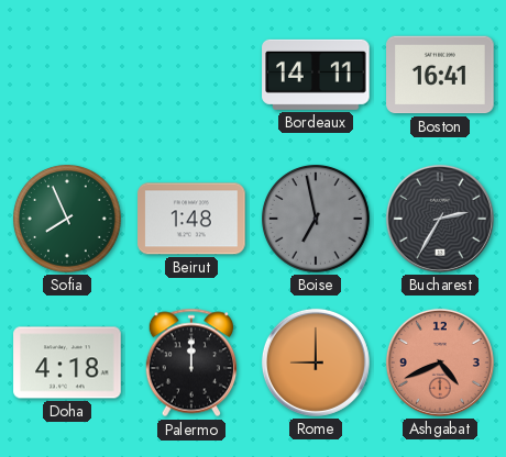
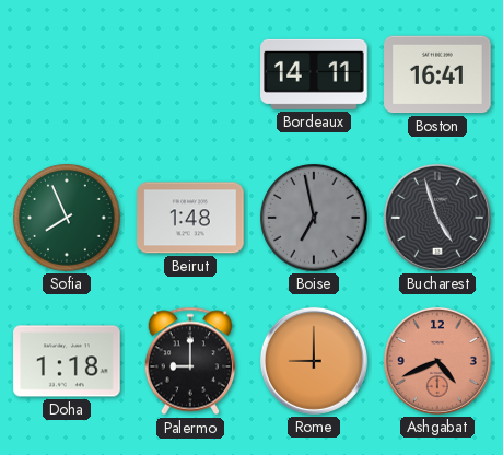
Bucharest: 2:35 -> 4:57 (437, 218)
Doha: 4:18 -> 1:18 (67, 361)
Palermo: 12:00 -> 9:00 (190, 361)
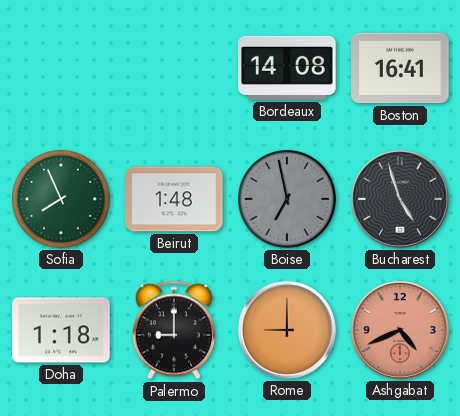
Bordeaux: 14:11 -> 14:08 (287, 68)
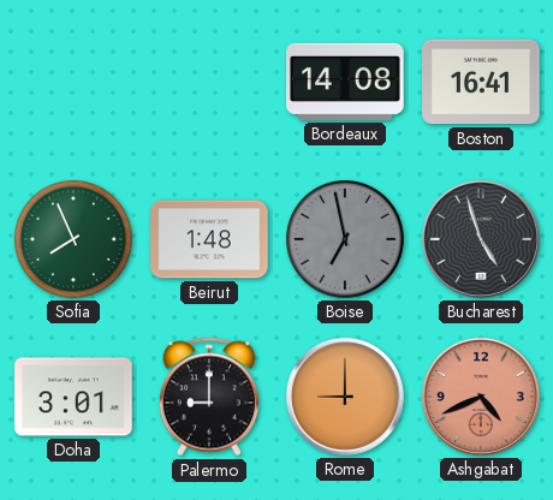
Doha: 1:18 -> 3:01 (73, 397)
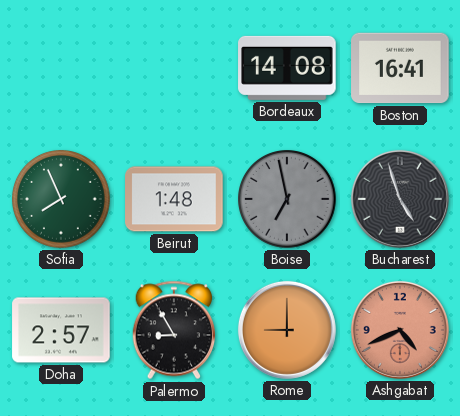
Doha: 3:01 -> 2:57 (61, 330)
Palermo: 9:00 -> 8:55 (174, 330)
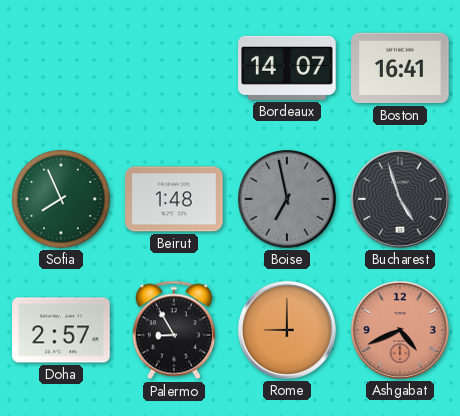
Bordeaux: 14:08 -> 14:07 (287, 68)
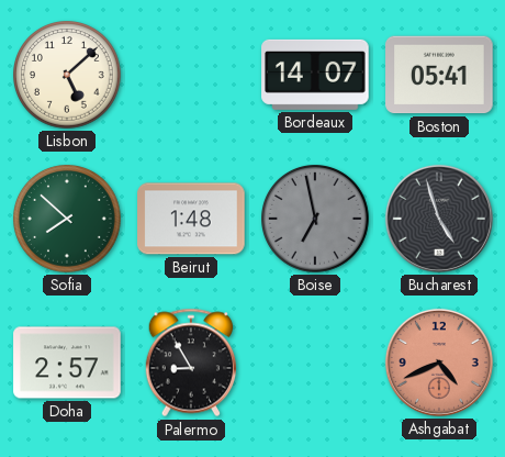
Lisbon: none -> 5:08 (68, 76)
Boston: 16:41 -> 05:41 (439, 75)
Sofia: 7:56 -> 7:52 (68, 220)
Rome: 9:00 -> none (287, 330)
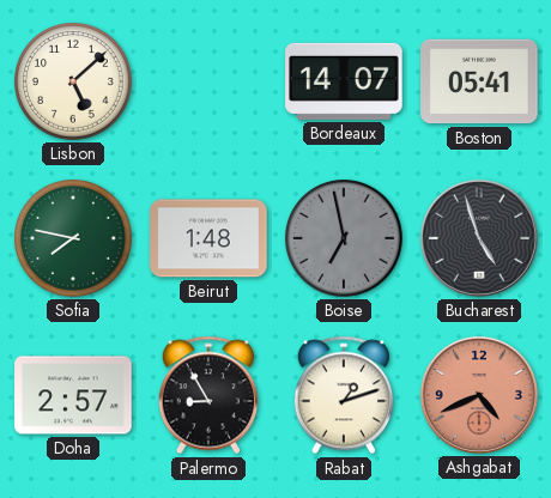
Sofia: 7:52 -> 7:47 (74, 239)
Rabat: none -> 1:12 (344, 395)
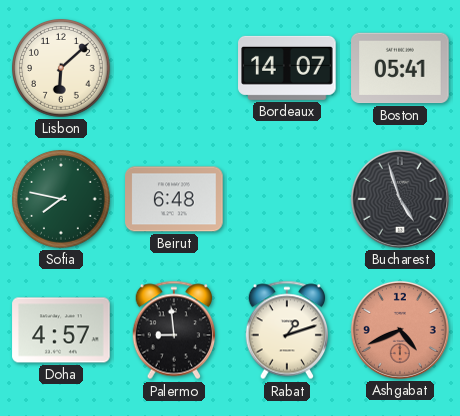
Lisbon: 5:08 -> 6:08 (62, 69)
Beirut: 1:48 -> 6:48 (174, 199)
Boise: 6:58 -> none (345, 239)
Doha: 2:57 -> 4:57 (61, 330)
Palermo: 8:55 -> 8:59 (174, 330)
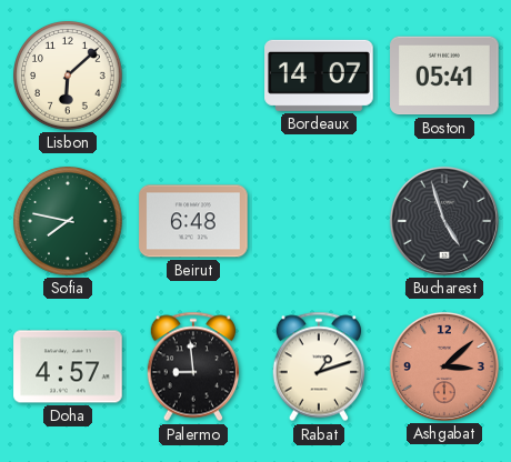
Ashgabat: 4:41 -> 3:08 (444, 366)
